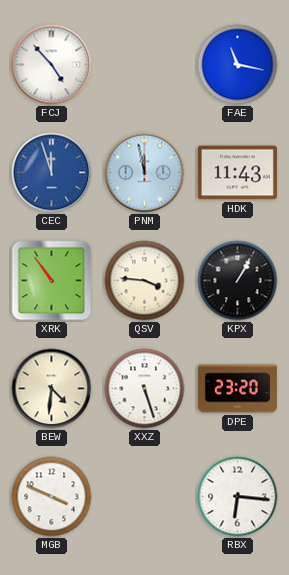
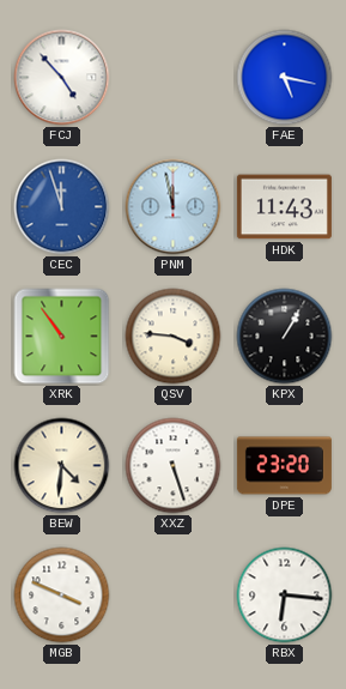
FAE: 11:17 -> 5:17 (285, 78)
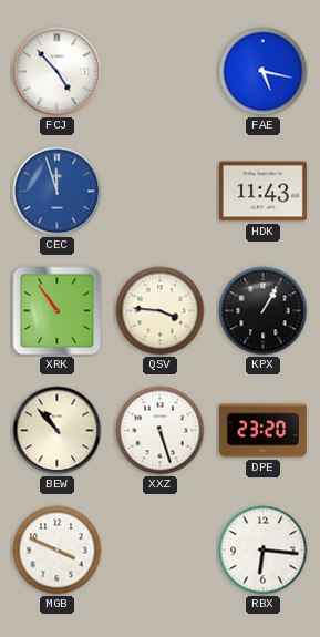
PNM: 11:58 -> none (174, 207)
BEW: 4:31 -> 10:53 (58, 431)
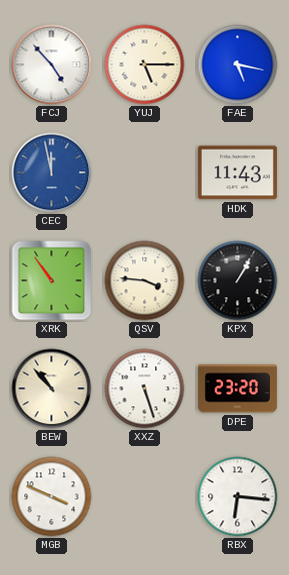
YUJ: none -> 5:15 (145, 65)
CEC: 11:57 -> 11:58 (52, 173)
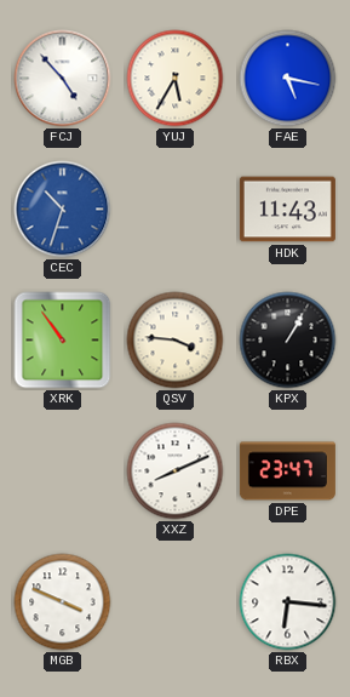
YUJ: 5:15 -> 5:35 (176, 79)
CEC: 11:58 -> 10:33 (63, 210)
BEW: 10:53 -> none (52, 389)
XXZ: 5:27 -> 8:11 (176, 472)
DPE: 23:20 -> 23:47 (287, 472)
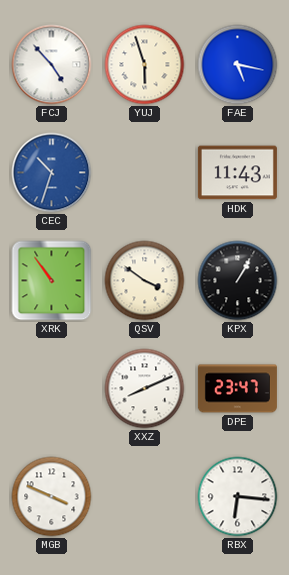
YUJ: 5:35 -> 5:57 (145, 65)
QSV: 3:46 -> 3:51 (145, 281)
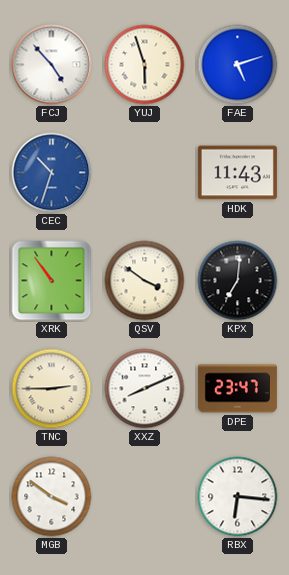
FAE: 5:17 -> 5:12 (238, 65)
KPX: 1:05 -> 7:01 (238, 281)
TNC: none -> 2:45 (52, 389)
MGB: 3:49 -> 3:51 (52, 497)
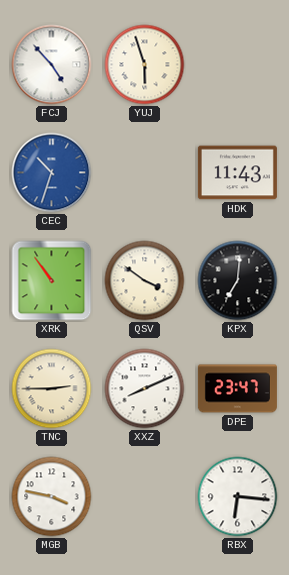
FAE: 5:12 -> none (238, 65)
MGB: 3:51 -> 3:47 (52, 497)
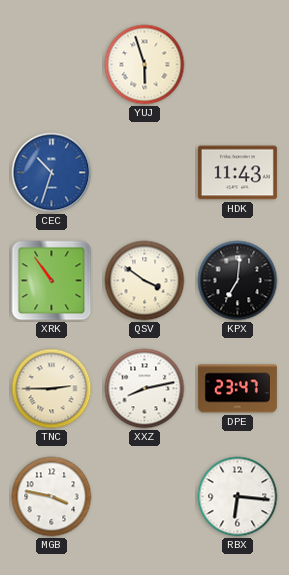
FCJ: 4:53 -> none (52, 65)
XXZ: 8:11 -> 8:13 (145, 389)
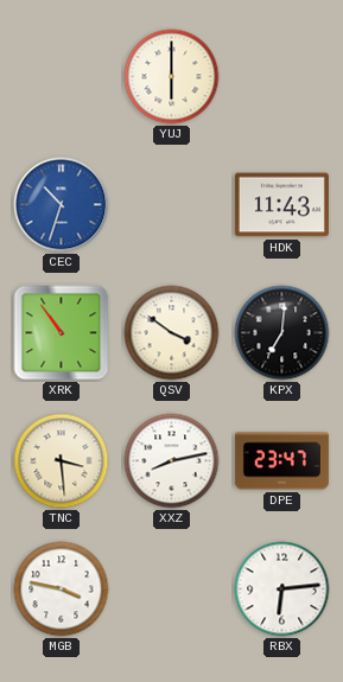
YUJ: 5:57 -> 6:00 (172, 77)
TNC: 2:45 -> 3:29 (62, 461)
RBX: 6:16 -> 6:14 (282, 589)
